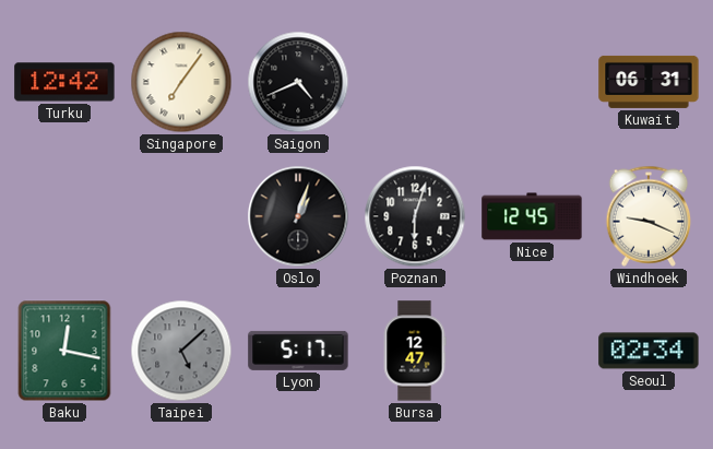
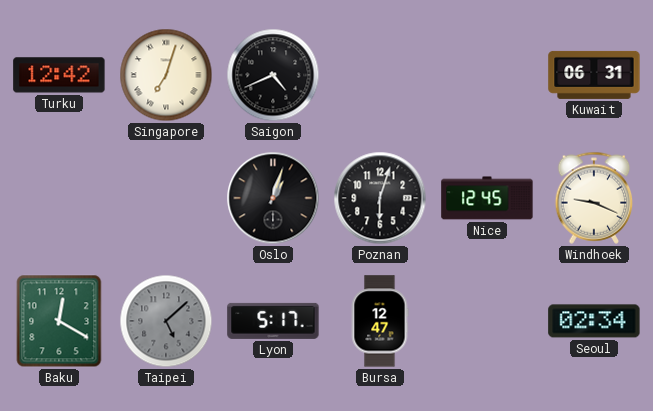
Singapore: 7:06 -> 7:03 (166, 75)
Baku: 12:17 -> 12:20 (59, 321)
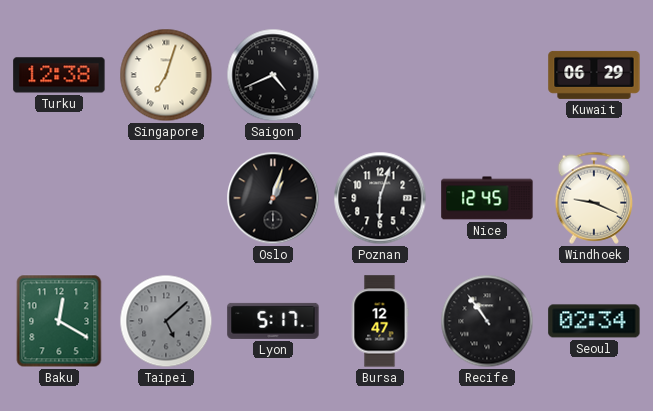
Turku: 12:42 -> 12:38 (59, 75)
Kuwait: 06:31 -> 06:29 (594, 75)
Recife: none -> 10:54 (487, 321)
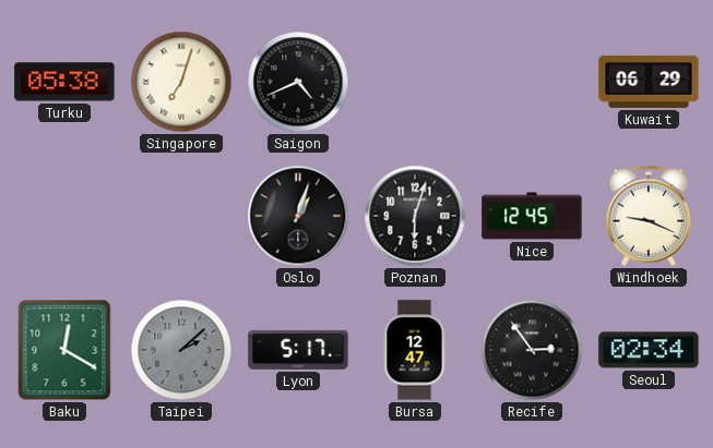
Turku: 12:38 -> 05:38 (64, 82)
Taipei: 5:08 -> 2:08 (181, 350)
Recife: 10:54 -> 2:54 (532, 350)
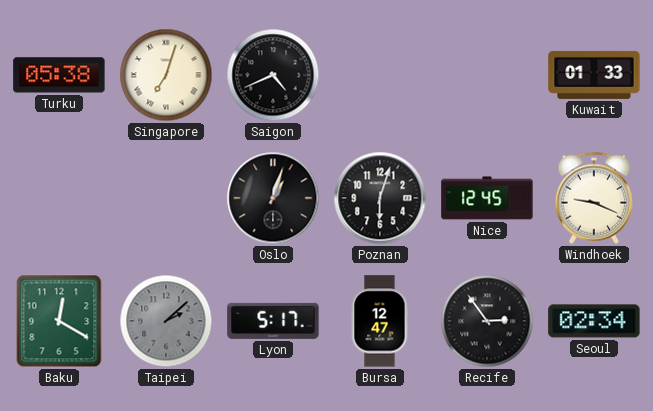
Kuwait: 06:29 -> 01:33 (594, 75)
